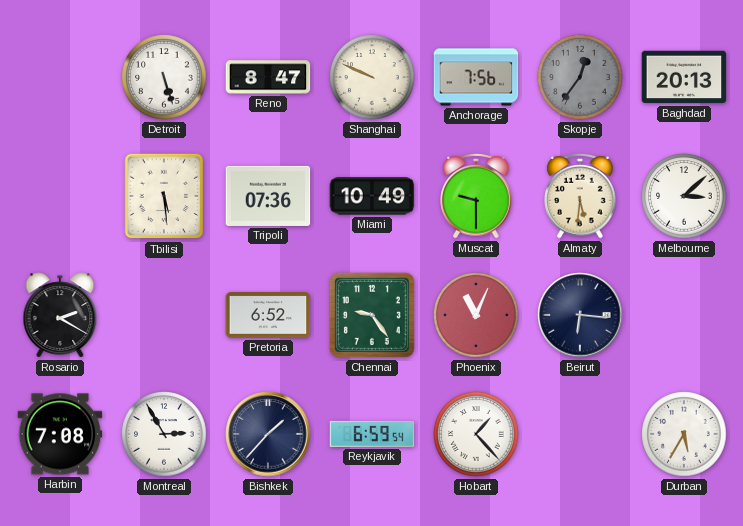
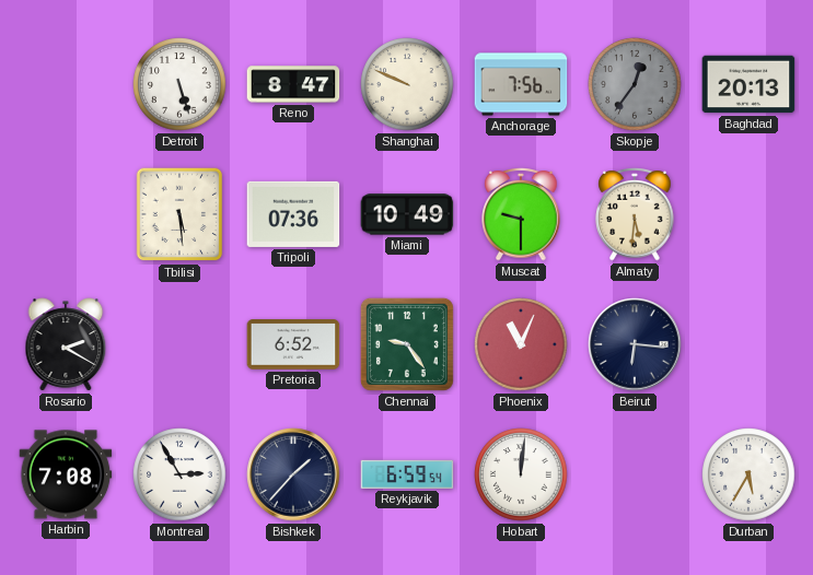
Melbourne: 3:08 -> none (684, 196)
Hobart: 1:23 -> 12:01 (521, 474)
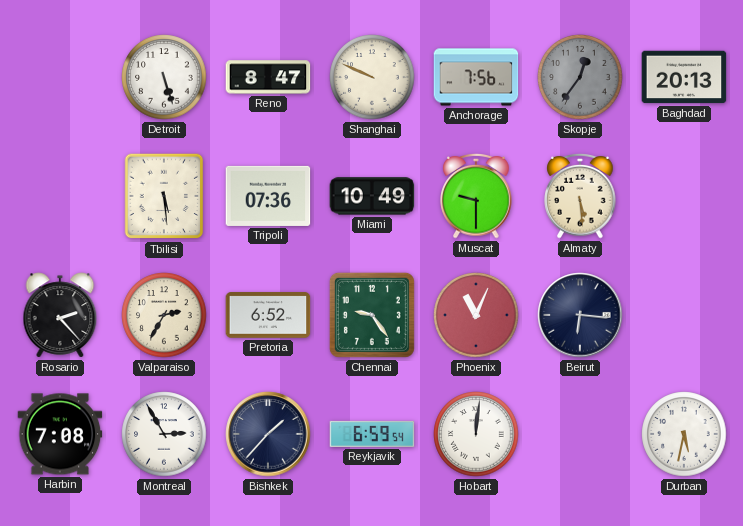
Almaty: 5:31 -> 5:29 (580, 196)
Rosario: 2:20 -> 2:23 (60, 315)
Valparaiso: none -> 2:35 (164, 315)
Durban: 5:35 -> 5:32 (684, 434)
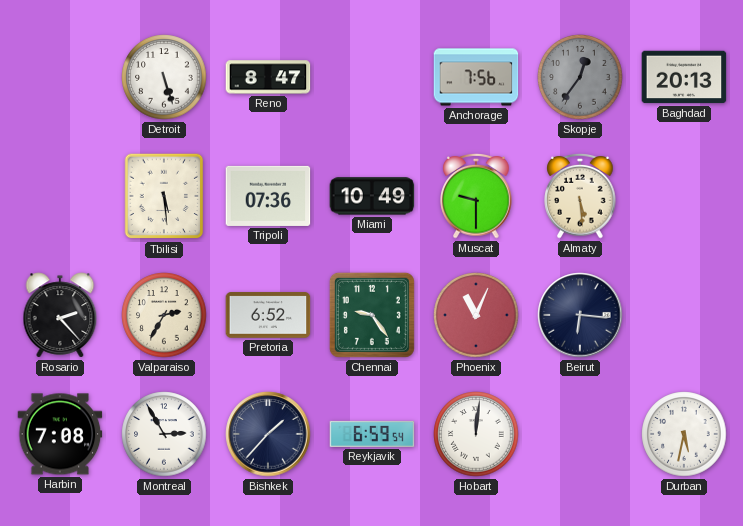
Shanghai: 9:49 -> none (372, 77)
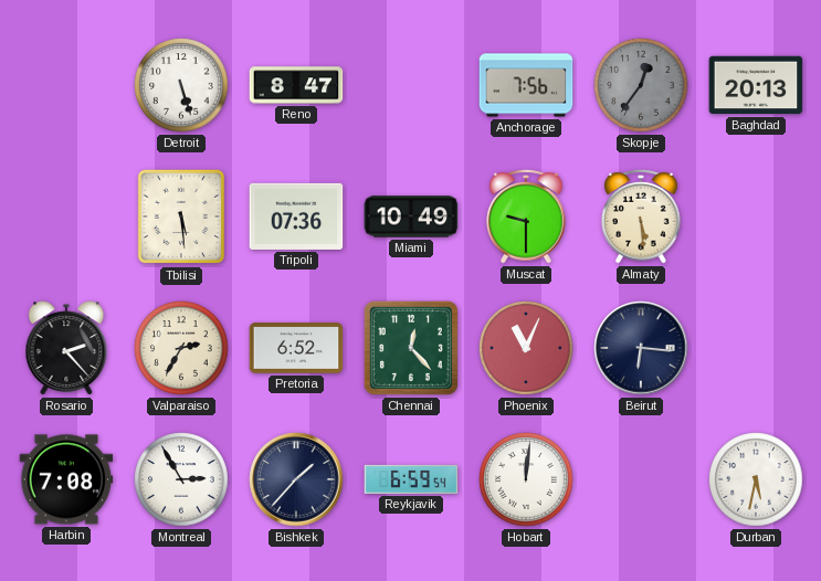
Chennai: 9:24 -> 12:23 (411, 348)
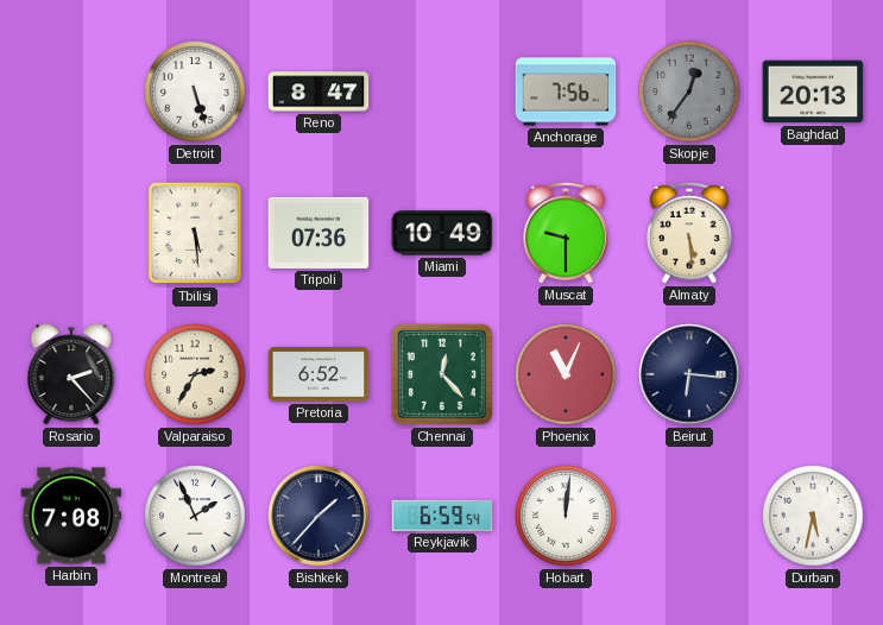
Montreal: 2:55 -> 1:56 (195, 516)
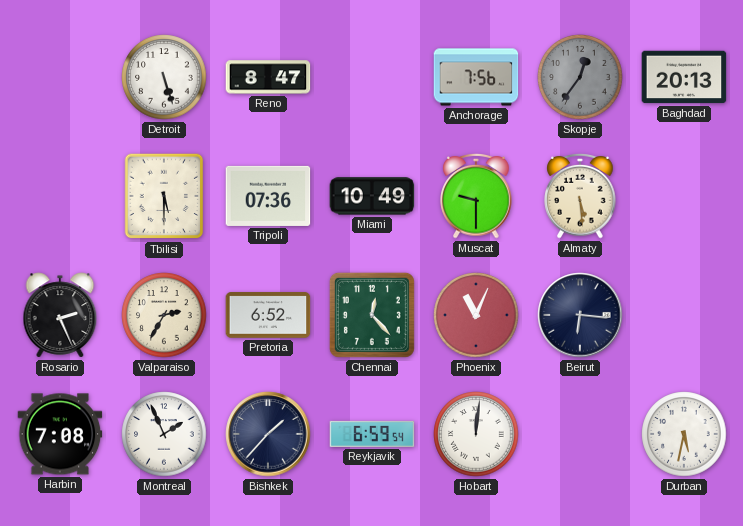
Tbilisi: 5:29 -> 5:30 (164, 196)
Rosario: 2:23 -> 2:26 (60, 315)
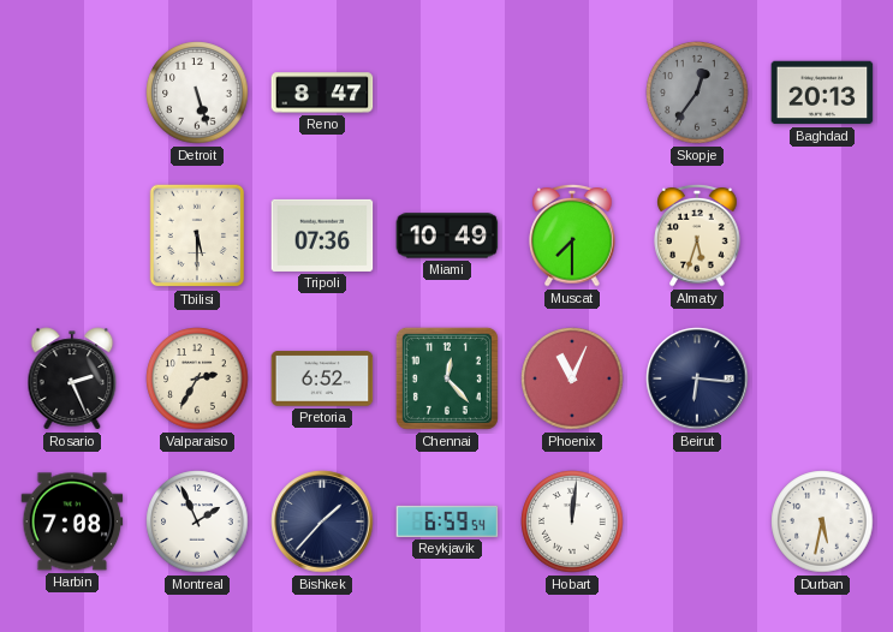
Anchorage: 7:56 -> none (476, 77)
Muscat: 9:30 -> 7:30 (572, 235)
Almaty: 5:29 -> 5:33 (697, 235)
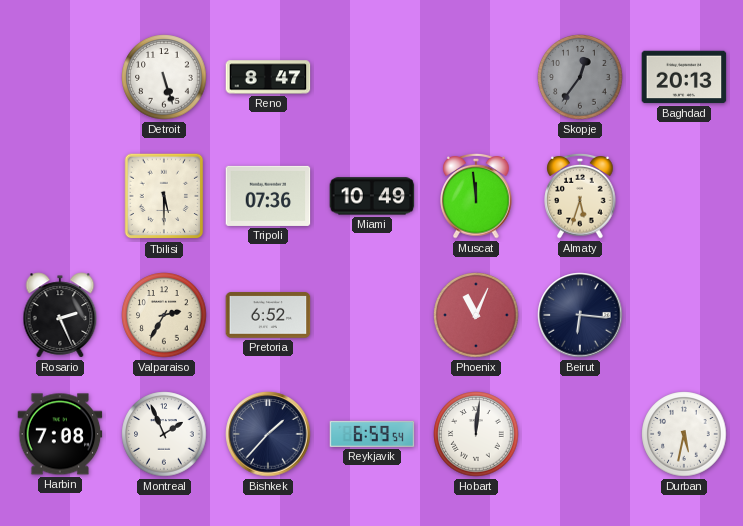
Muscat: 7:30 -> 11:59 (476, 196)
Chennai: 12:23 -> none (447, 378)
